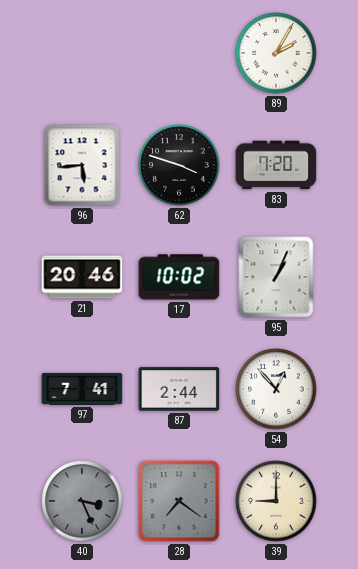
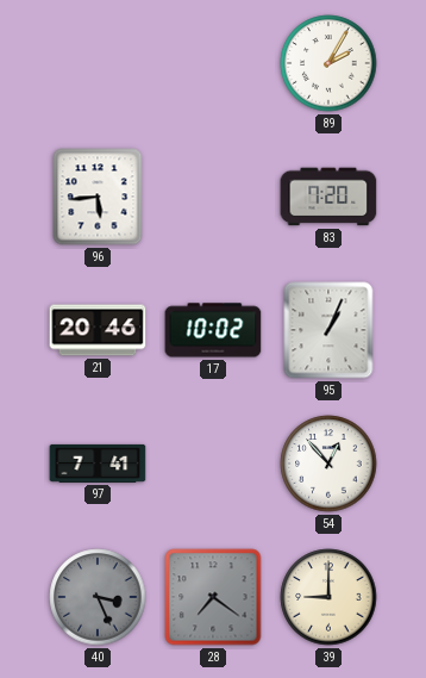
62: 3:48 -> none (179, 165)
87: 2:44 -> none (179, 389)
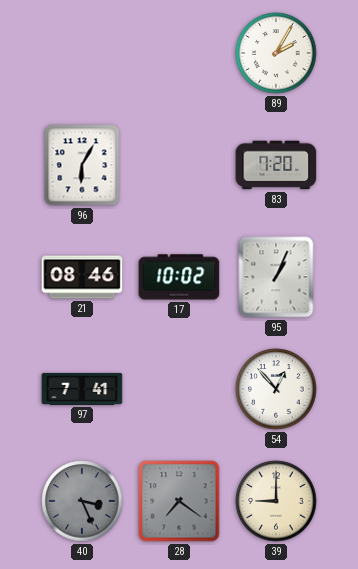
96: 5:44 -> 6:05 (82, 165)
21: 20:46 -> 08:46 (82, 277)
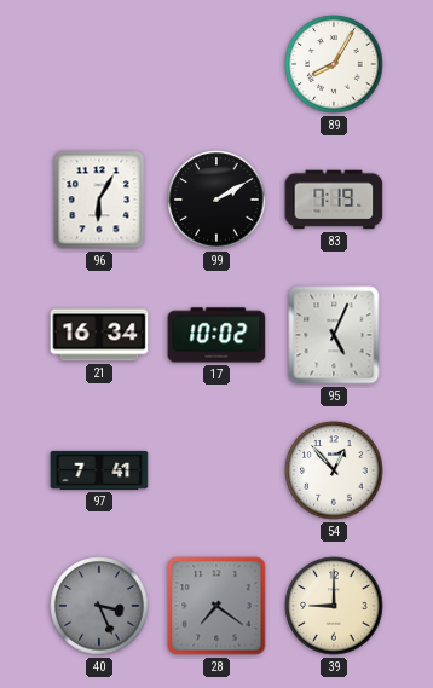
89: 2:05 -> 8:05 (334, 64)
99: none -> 2:10 (217, 200)
83: 7:20 -> 7:19 (334, 200)
21: 08:46 -> 16:34 (99, 335)
95: 1:04 -> 5:04 (334, 335)
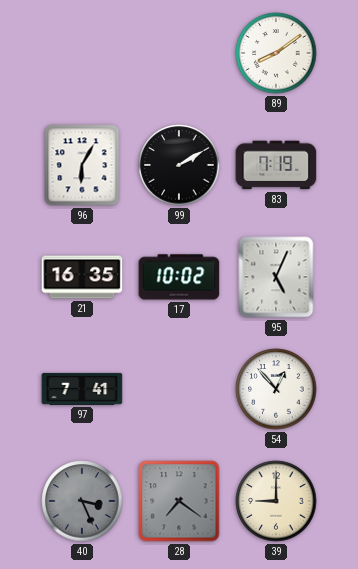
89: 8:05 -> 8:09 (276, 53)
21: 16:34 -> 16:35 (82, 277)
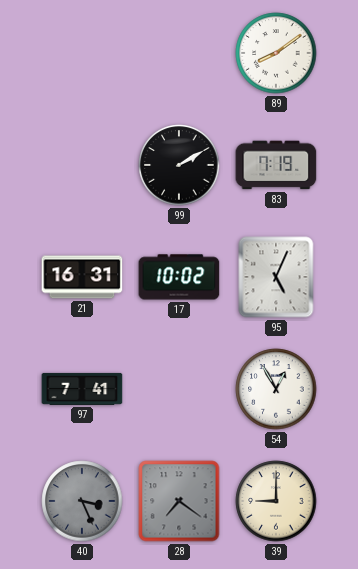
96: 6:05 -> none (82, 165)
21: 16:35 -> 16:31 (82, 277)
54: 12:53 -> 12:55 (276, 389)
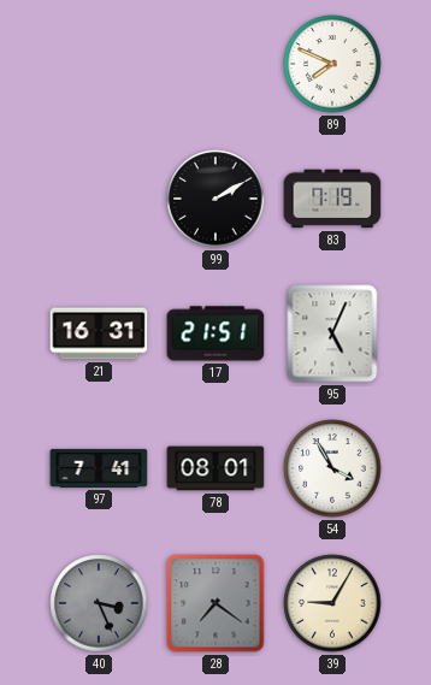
89: 8:09 -> 7:49 (332, 64)
17: 10:02 -> 21:51 (215, 333)
78: none -> 08:01 (215, 468)
54: 12:55 -> 3:55 (332, 468)
39: 9:00 -> 9:05 (332, 603)
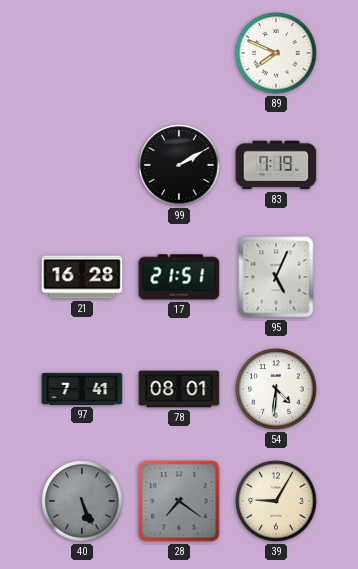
21: 16:31 -> 16:28 (82, 277)
54: 3:55 -> 4:31 (276, 389)
40: 3:26 -> 5:26 (82, 501)
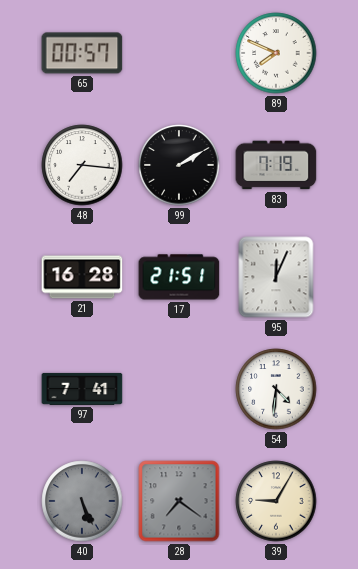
65: none -> 00:57 (82, 53)
48: none -> 7:16 (82, 165)
95: 5:04 -> 12:04 (276, 277)
78: 08:01 -> none (179, 389)
